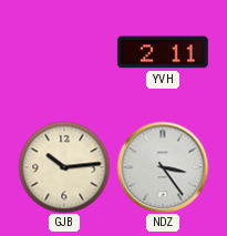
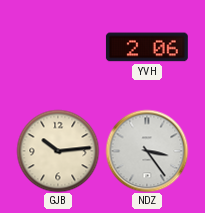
YVH: 2:11 -> 2:06 (147, 47)
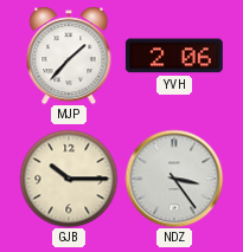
MJP: none -> 1:37 (69, 56)
GJB: 10:14 -> 10:15 (69, 179)
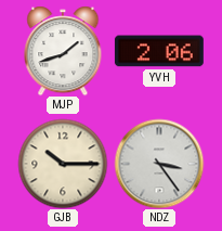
MJP: 1:37 -> 1:42 (63, 51)
